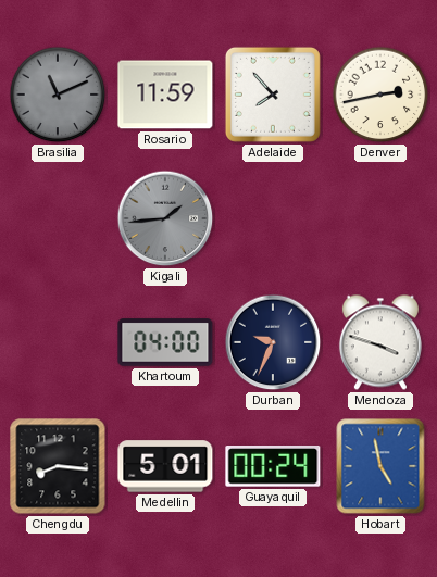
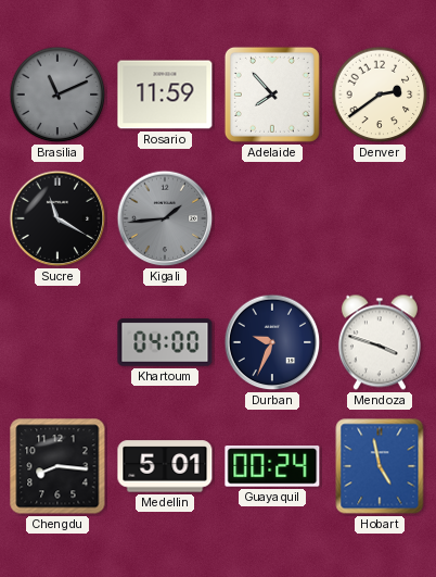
Denver: 2:43 -> 2:39 (380, 95)
Sucre: none -> 11:20 (57, 218)
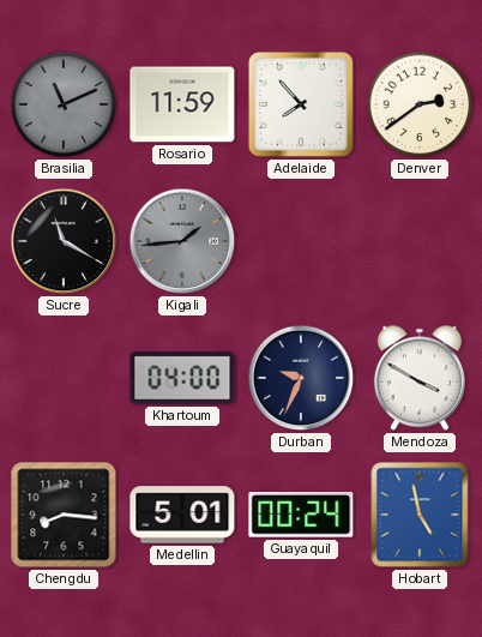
Mendoza: 3:48 -> 3:50 (420, 378)
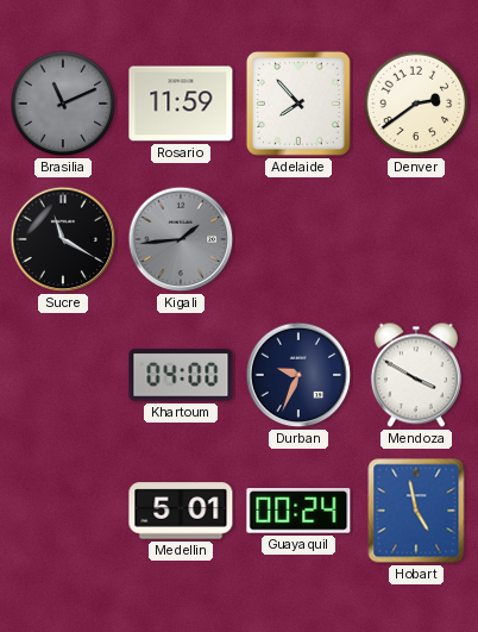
Chengdu: 8:16 -> none (64, 515)
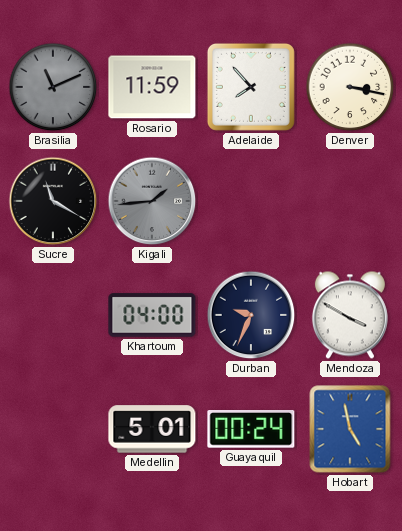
Denver: 2:39 -> 3:17 (350, 87)
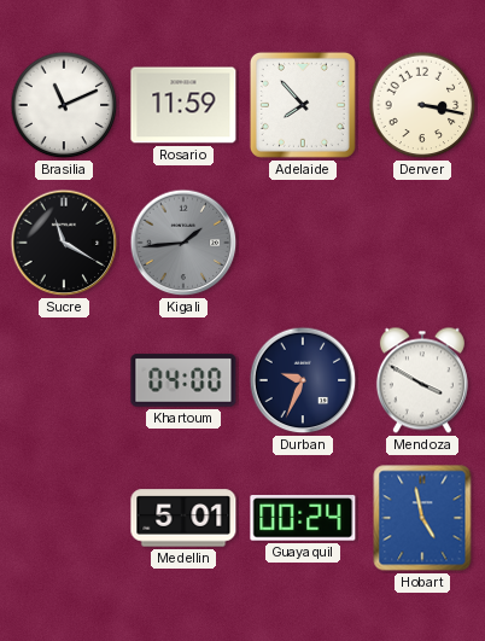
Brasilia dial: grey -> white (64, 105)
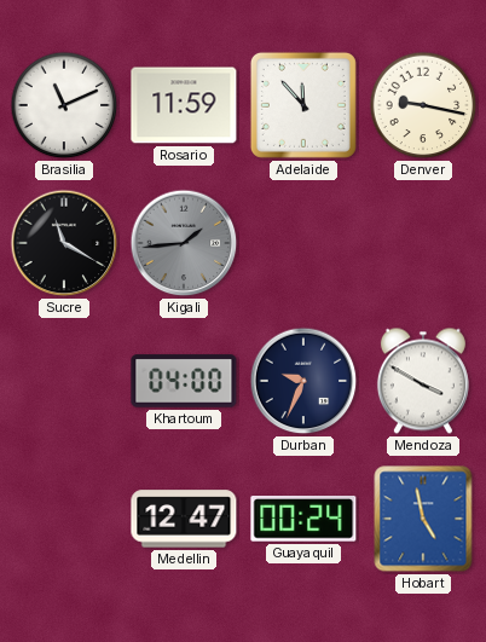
Adelaide: 7:53 -> 11:53 (303, 105)
Denver: 3:17 -> 9:17 (423, 105)
Medellin: 5:01 -> 12:47 (184, 519)
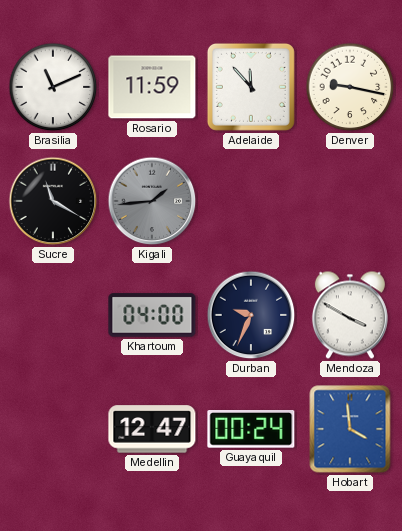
Hobart: 4:58 -> 3:59 (350, 429)
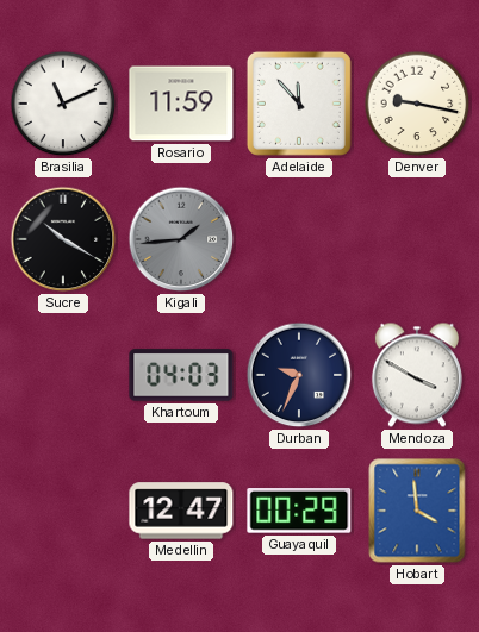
Sucre: 11:20 -> 10:20 (63, 239)
Khartoum: 04:00 -> 04:03 (181, 375)
Guayaquil: 00:24 -> 00:29 (299, 512)
